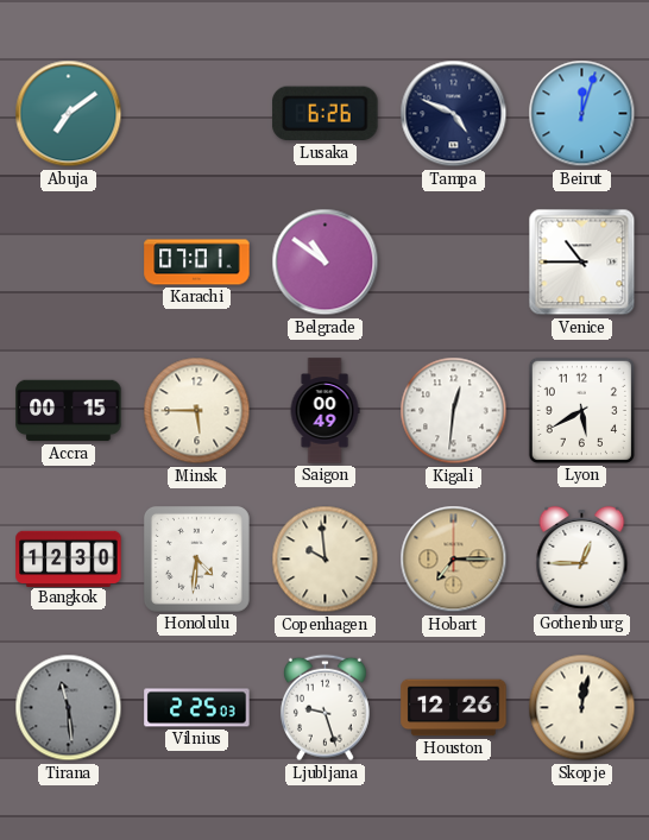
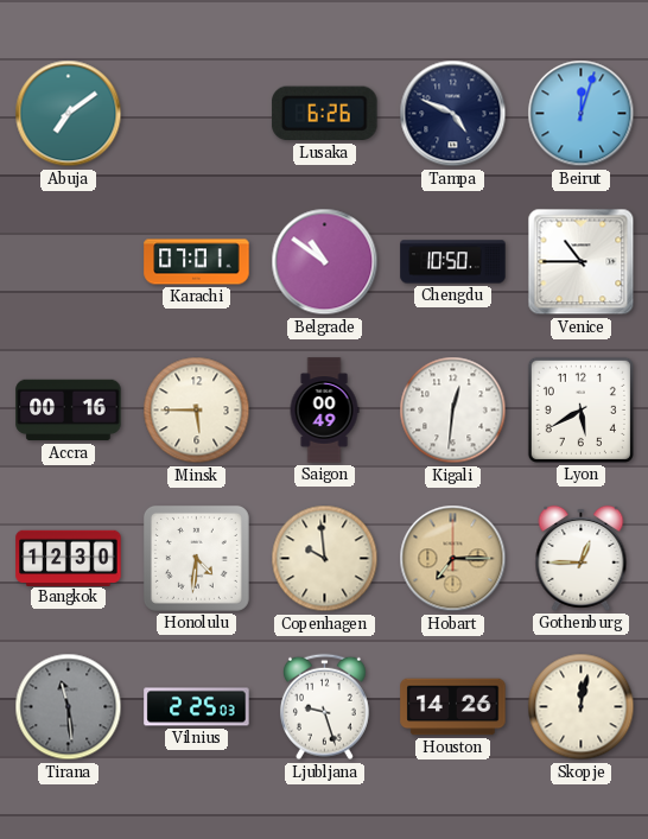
Chengdu: none -> 10:50 (453, 262)
Accra: 00:15 -> 00:16 (69, 411)
Houston: 12:26 -> 14:26 (453, 707)
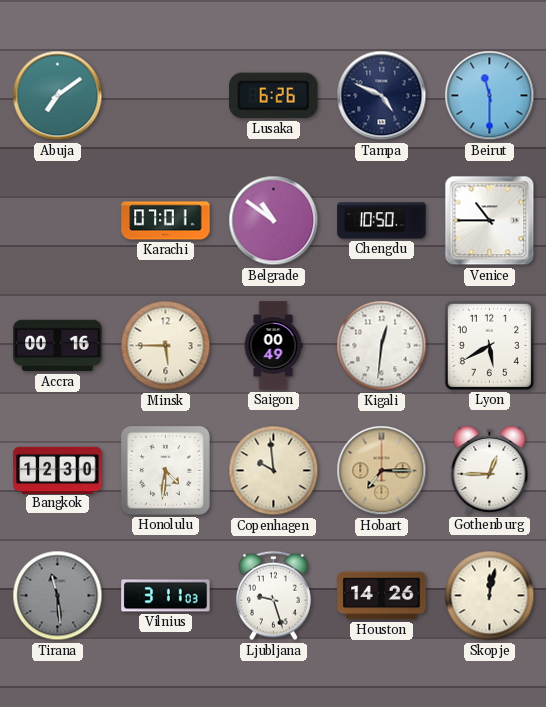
Beirut: 12:03 -> 11:30 (490, 96)
Vilnius: 2:25 -> 3:11 (166, 596)
